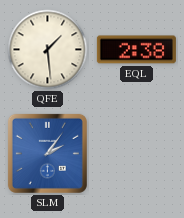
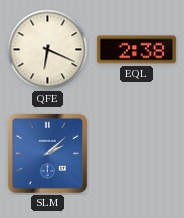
QFE: 1:29 -> 6:19 (48, 50)
SLM: 2:06 -> 2:08 (47, 153)
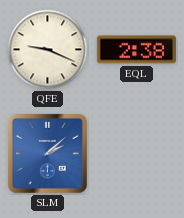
QFE: 6:19 -> 9:19 (48, 50)
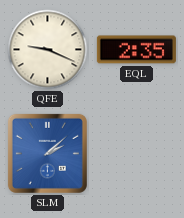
EQL: 2:38 -> 2:35 (136, 50)
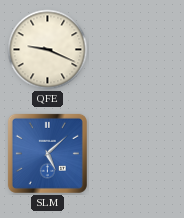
EQL: 2:35 -> none (136, 50)
SLM: 2:08 -> 5:08 (47, 153)
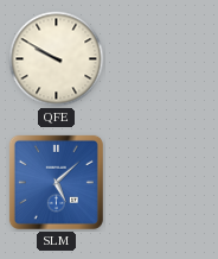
QFE: 9:19 -> 9:50 (57, 59)
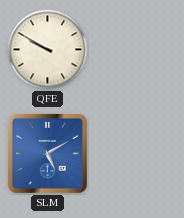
SLM: 5:08 -> 5:10 (47, 153)
